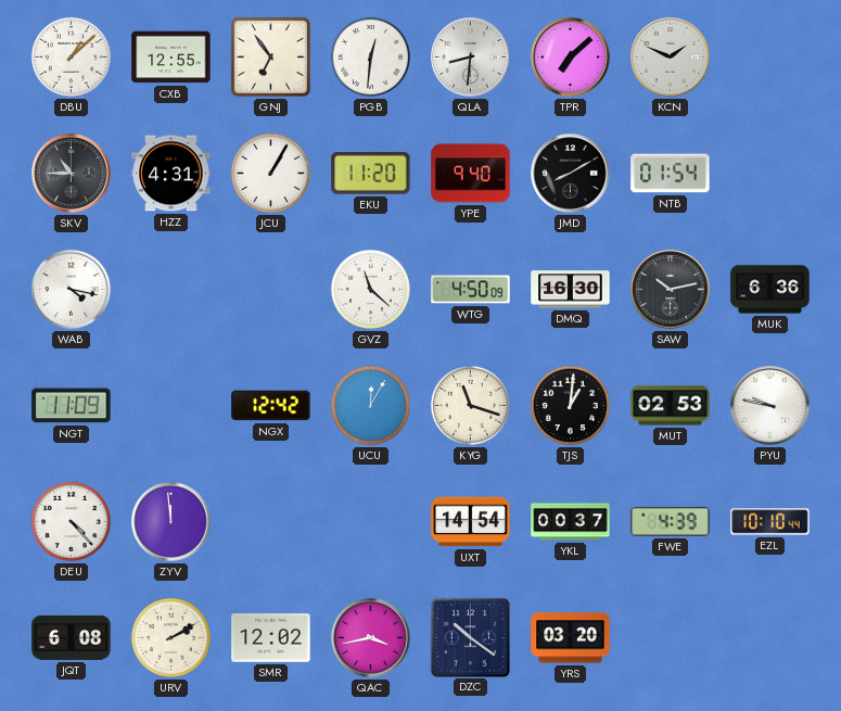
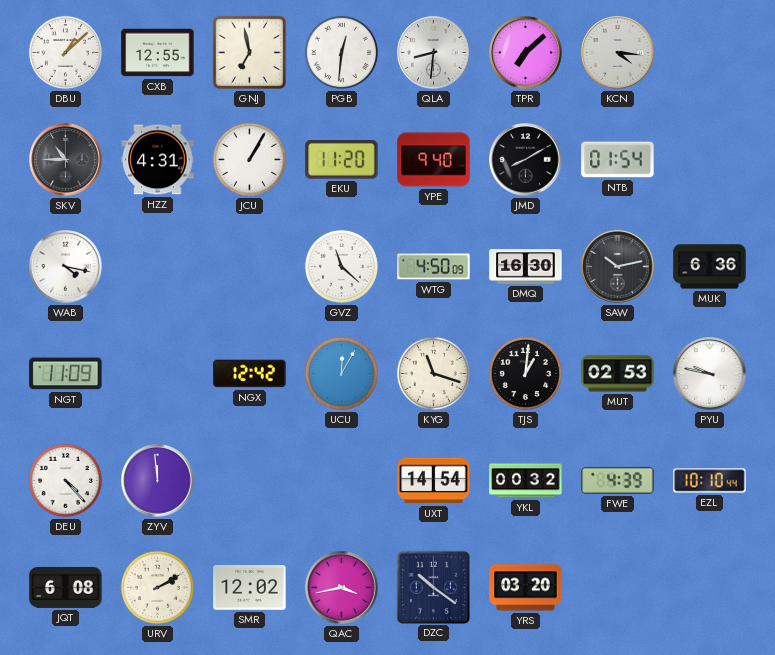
GNJ: 6:54 -> 6:58 (249, 52)
KCN: 1:49 -> 4:16 (618, 53)
YKL: 00:37 -> 00:32 (526, 481)
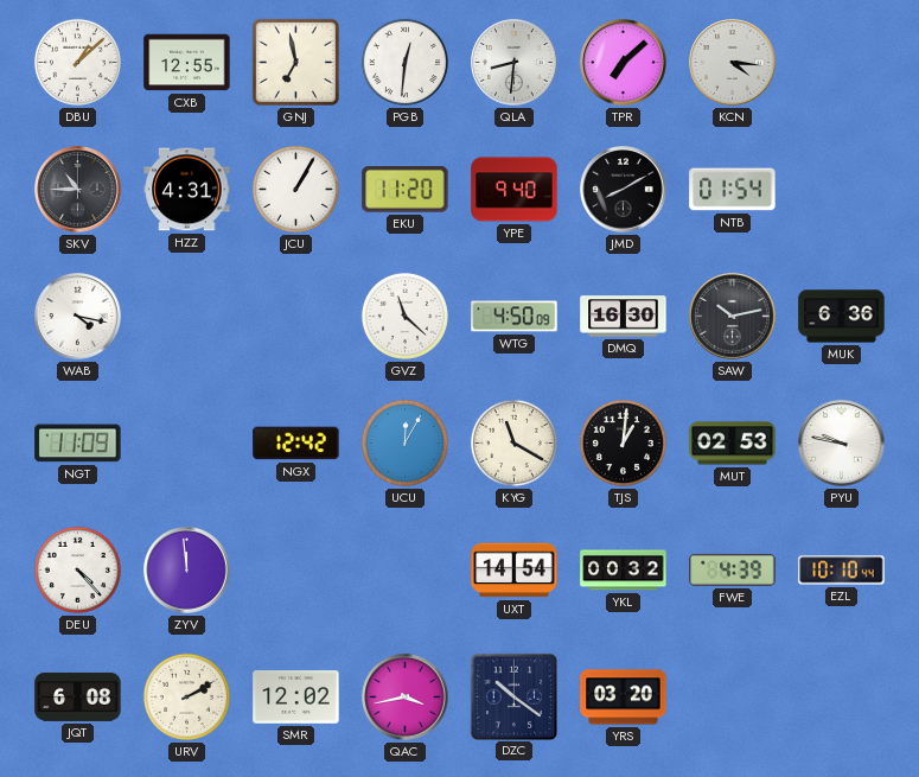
KYG: 11:18 -> 11:20 (513, 442)
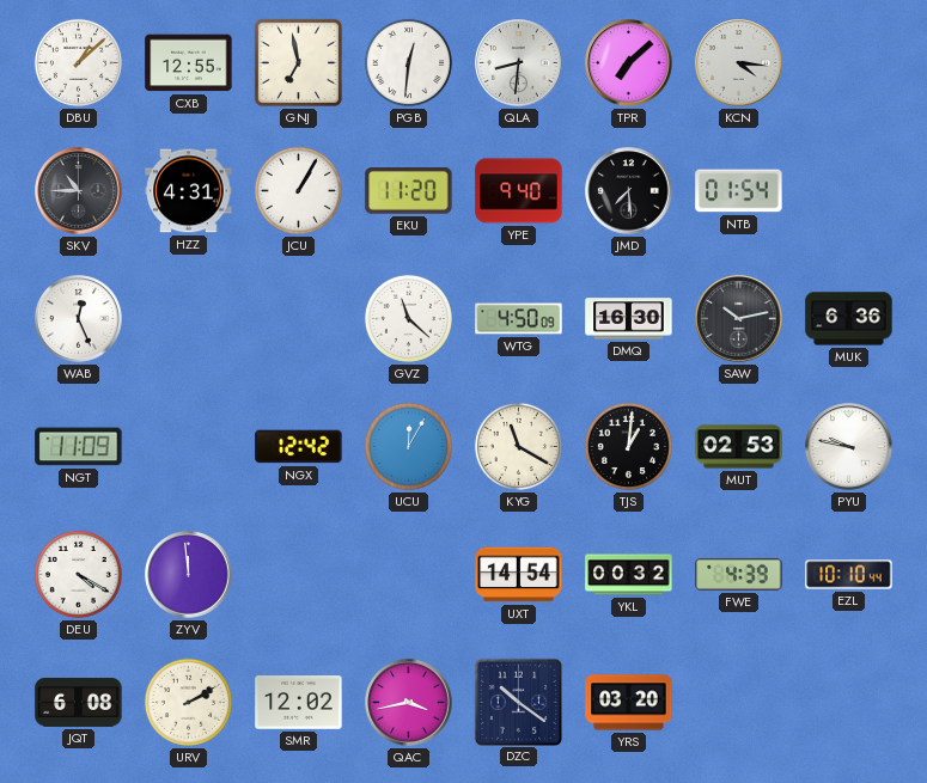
JMD: 8:10 -> 7:29 (629, 191)
WAB: 4:17 -> 12:26 (79, 319)
DEU: 4:23 -> 4:20 (78, 574)
